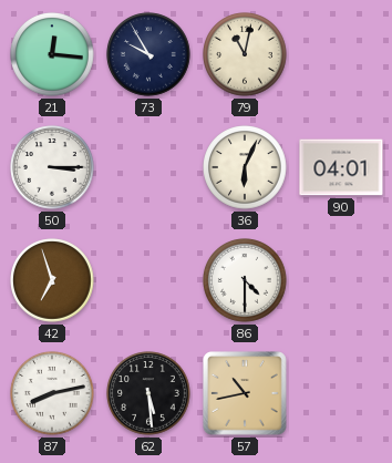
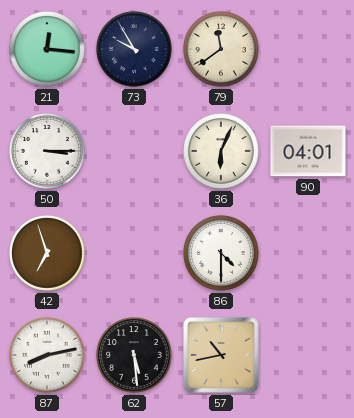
79: 11:02 -> 11:39 (221, 49)
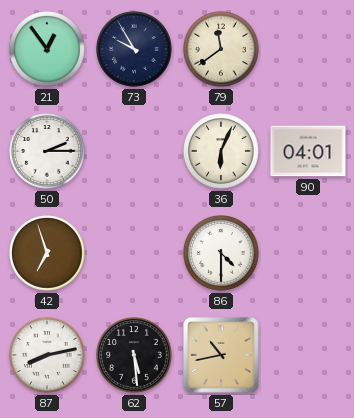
21: 12:16 -> 12:54 (47, 49)
50: 3:15 -> 2:15 (47, 151)
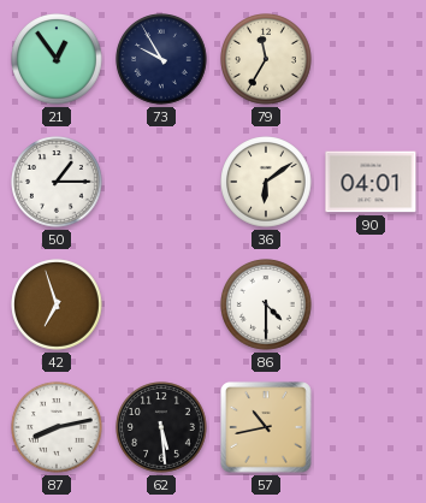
79: 11:39 -> 11:35 (266, 59)
50: 2:15 -> 1:15 (57, 182)
36: 6:04 -> 6:09 (266, 182)
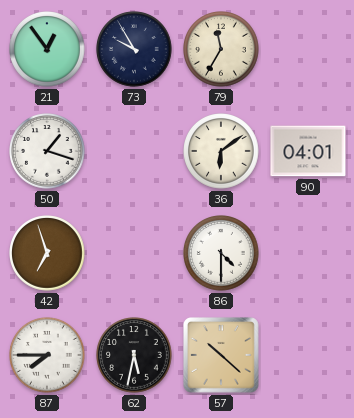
50: 1:15 -> 1:18 (47, 151)
87: 8:13 -> 7:45 (47, 355)
62: 5:29 -> 5:32 (134, 355)
57: 10:43 -> 10:22 (222, 356)
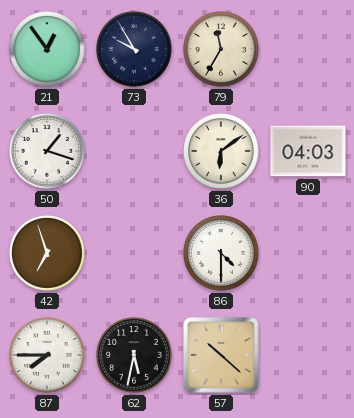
90: 04:01 -> 04:03 (308, 151)
